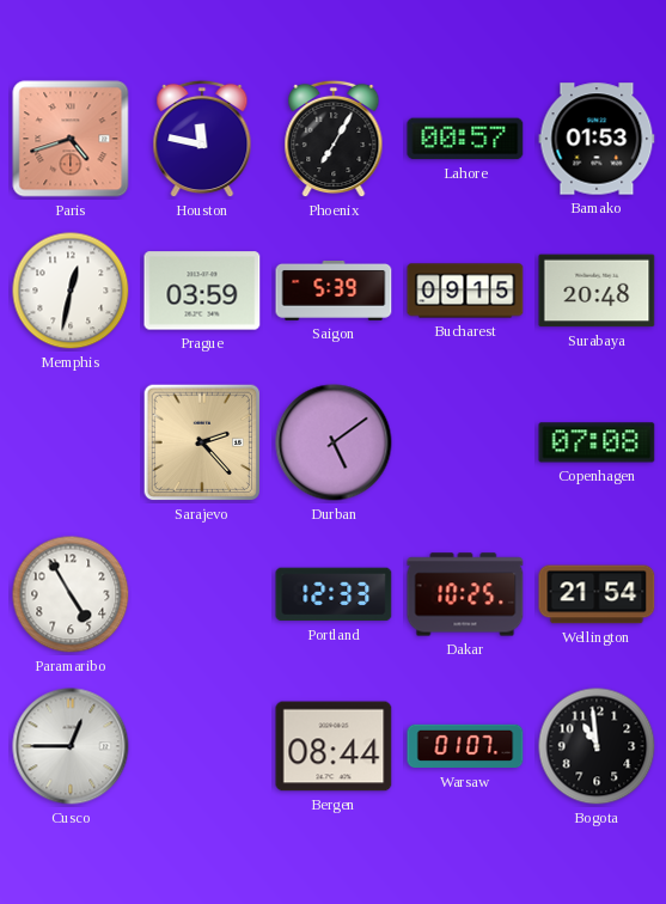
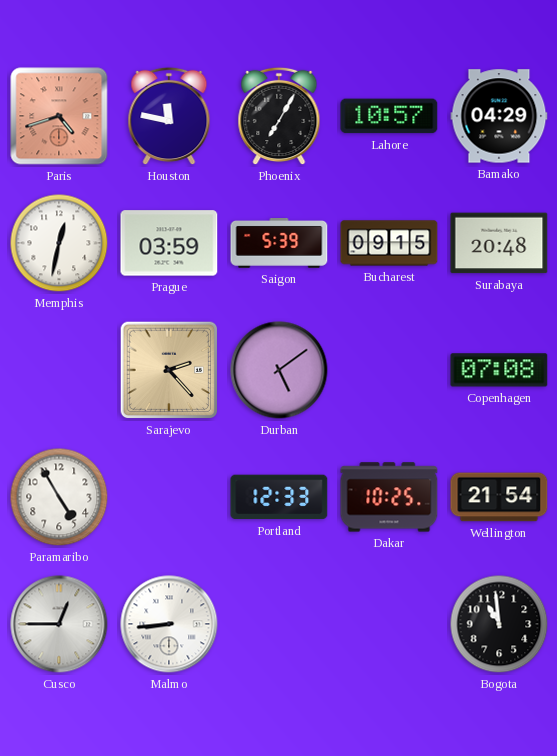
Lahore: 00:57 -> 10:57 (389, 116)
Bamako: 01:53 -> 04:29 (499, 116)
Malmo: none -> 8:44 (169, 624)
Bergen: 08:44 -> none (334, 746)
Warsaw: 01:07 -> none (465, 746)
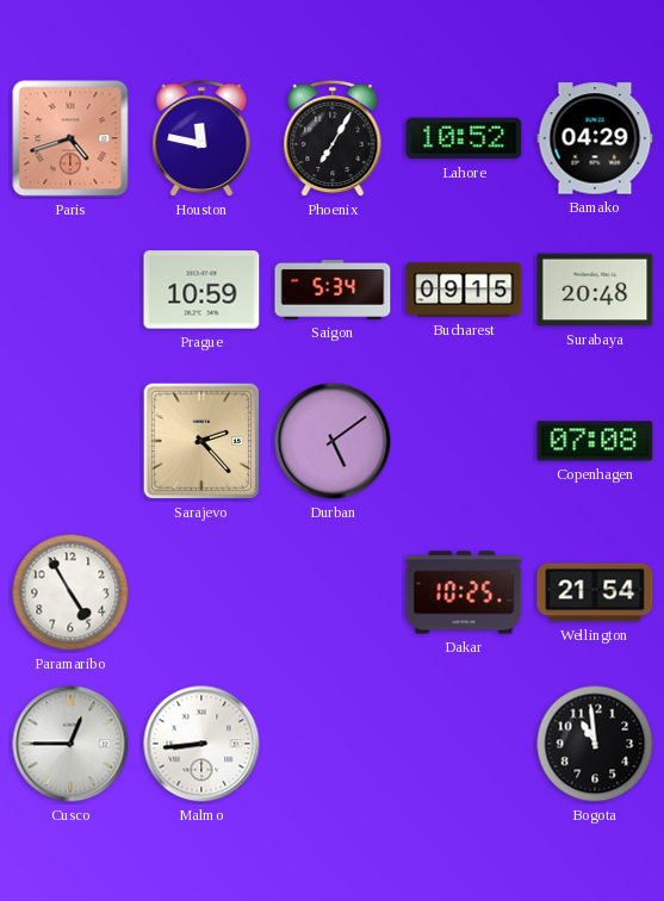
Lahore: 10:57 -> 10:52 (464, 138)
Memphis: 12:32 -> none (59, 243)
Prague: 03:59 -> 10:59 (201, 290)
Saigon: 5:39 -> 5:34 (333, 291)
Portland: 12:33 -> none (279, 497)
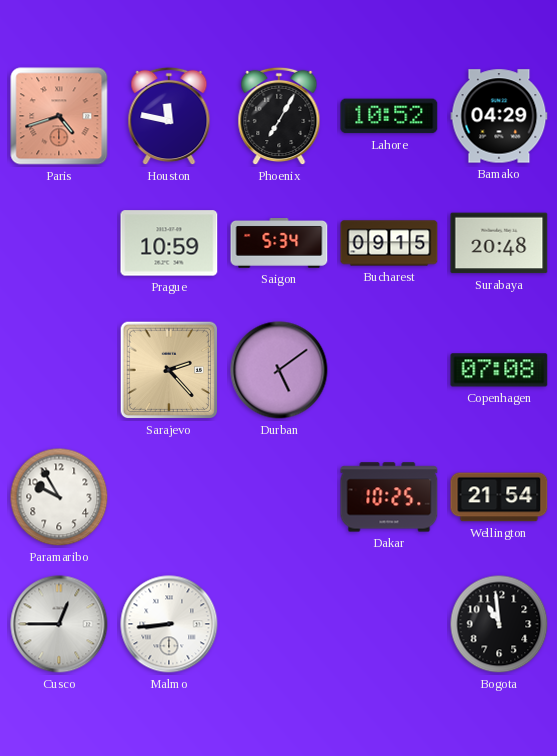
Paramaribo: 4:55 -> 9:55 (59, 497)
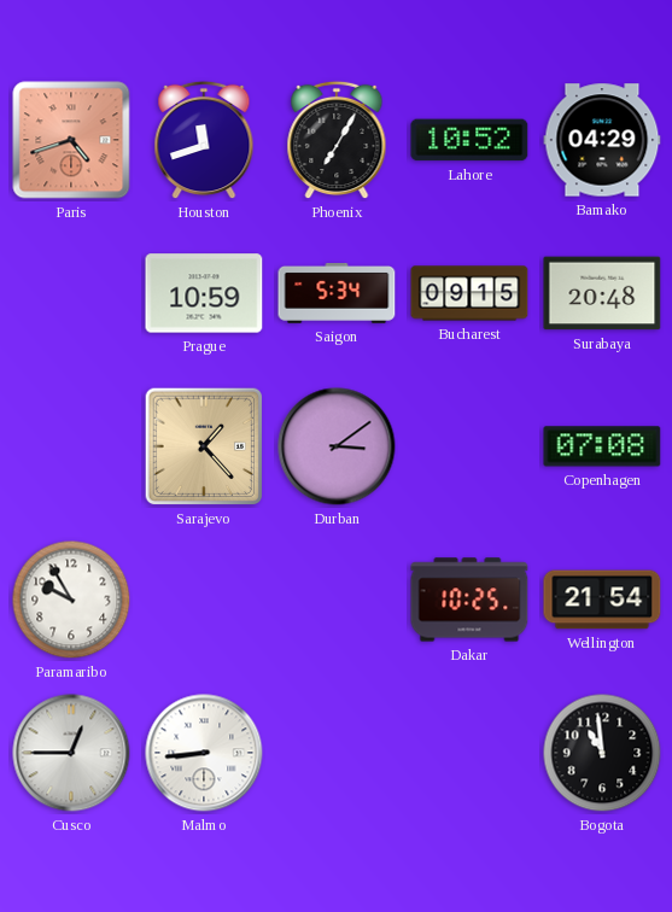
Houston: 11:47 -> 11:42 (204, 140)
Sarajevo: 2:23 -> 1:23 (204, 446)
Durban: 5:09 -> 3:09 (337, 446)
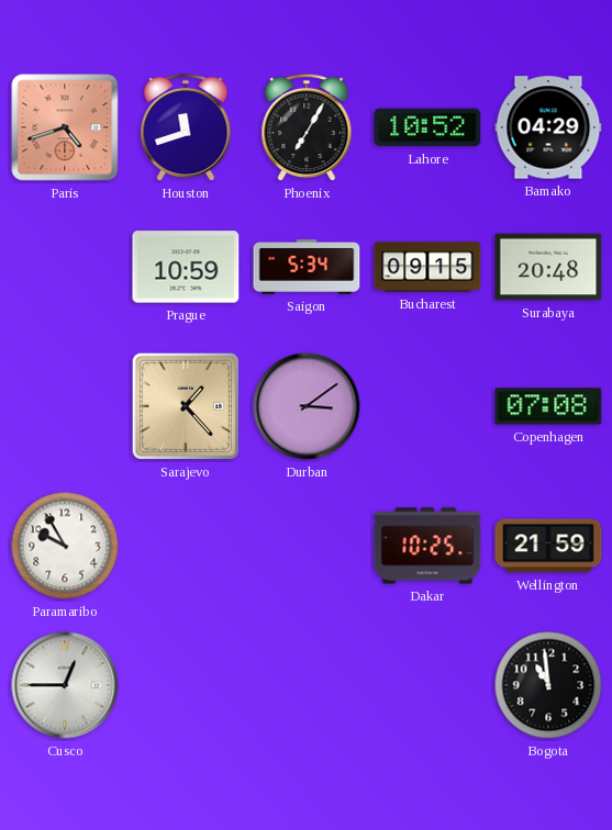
Wellington: 21:54 -> 21:59 (548, 546)
Malmo: 8:44 -> none (204, 753)
